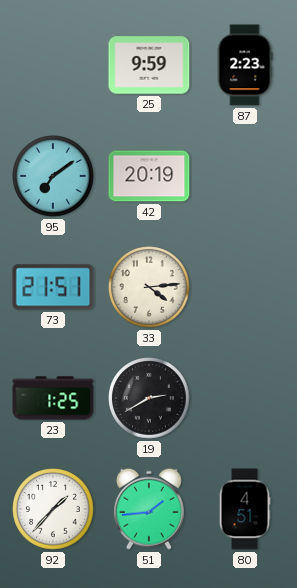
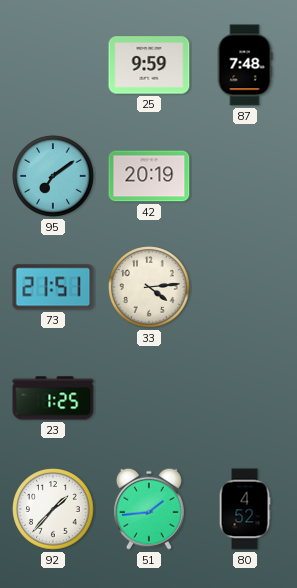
87: 2:23 -> 7:48 (245, 65)
19: 2:40 -> none (149, 398)
80: 4:51 -> 4:52 (245, 509)
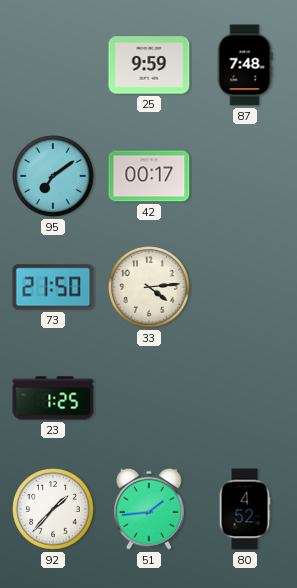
42: 20:19 -> 00:17 (149, 176)
73: 21:51 -> 21:50 (53, 287)
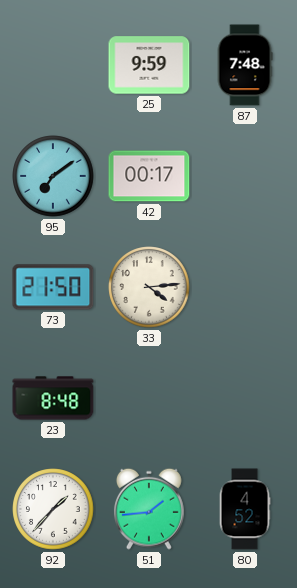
23: 1:25 -> 8:48 (53, 398)
